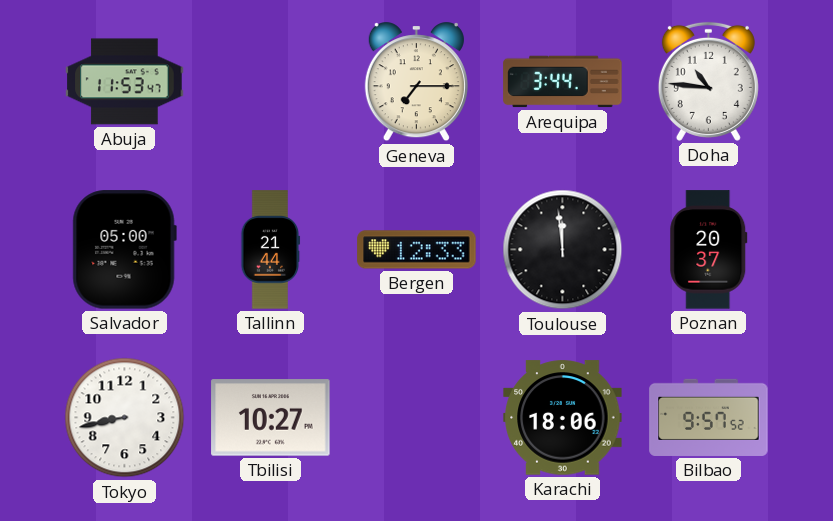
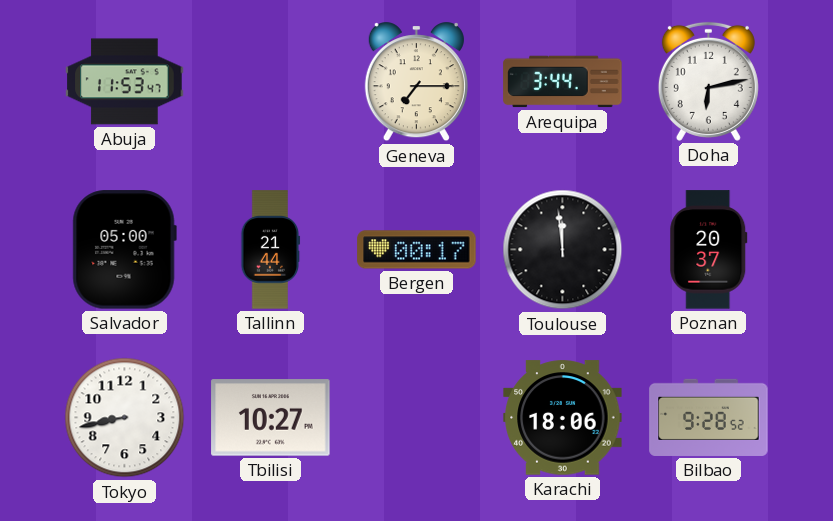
Doha: 10:46 -> 6:13 (708, 81)
Bergen: 12:33 -> 00:17 (417, 250)
Bilbao: 9:57 -> 9:28 (709, 417)
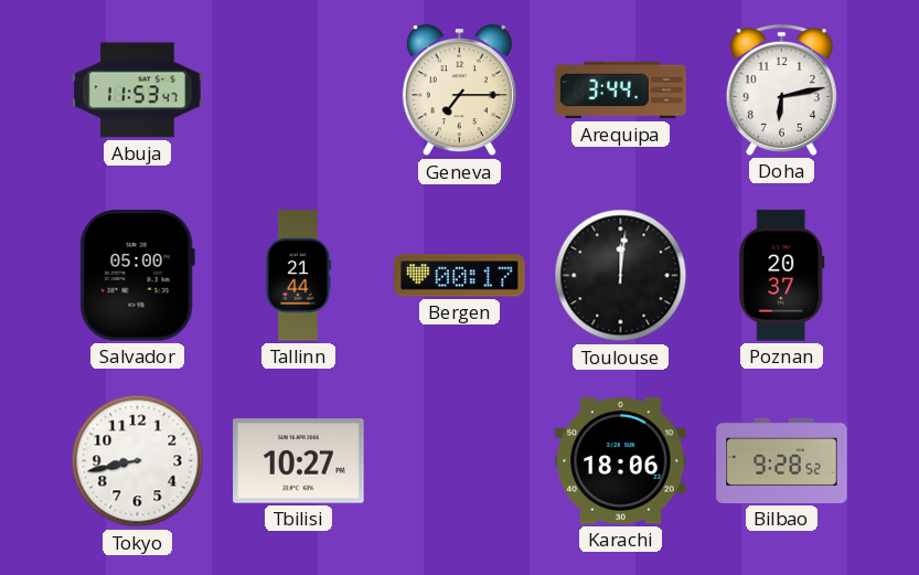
Toulouse: 11:59 -> 12:01 (621, 276)
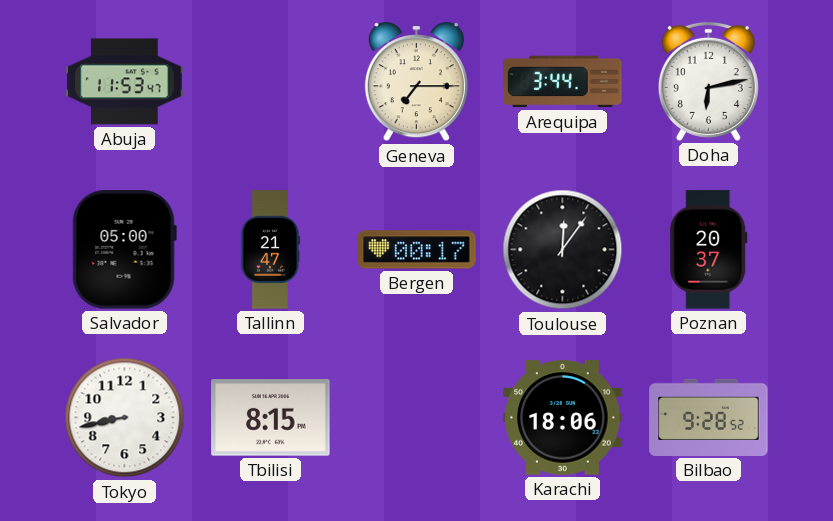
Tallinn: 21:44 -> 21:47 (270, 250)
Toulouse: 12:01 -> 12:06 (563, 250)
Tbilisi: 10:27 -> 8:15 (271, 418)
